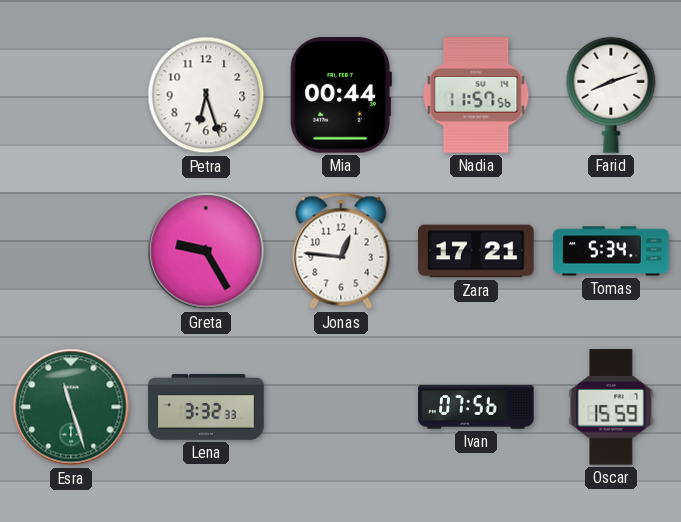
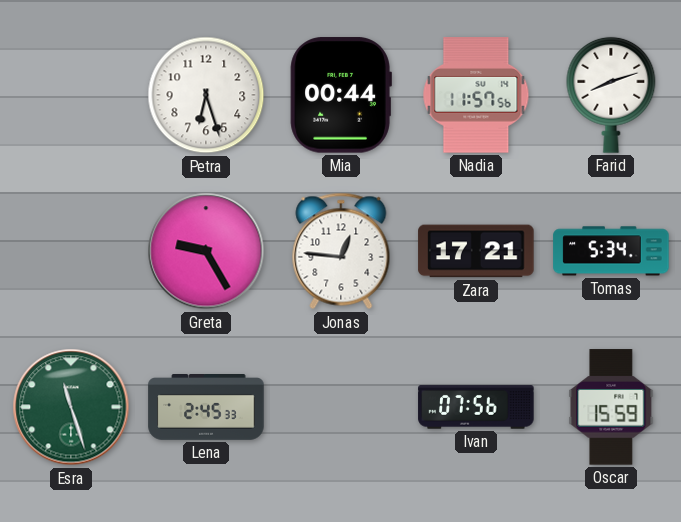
Lena: 3:32 -> 2:45 (206, 408)
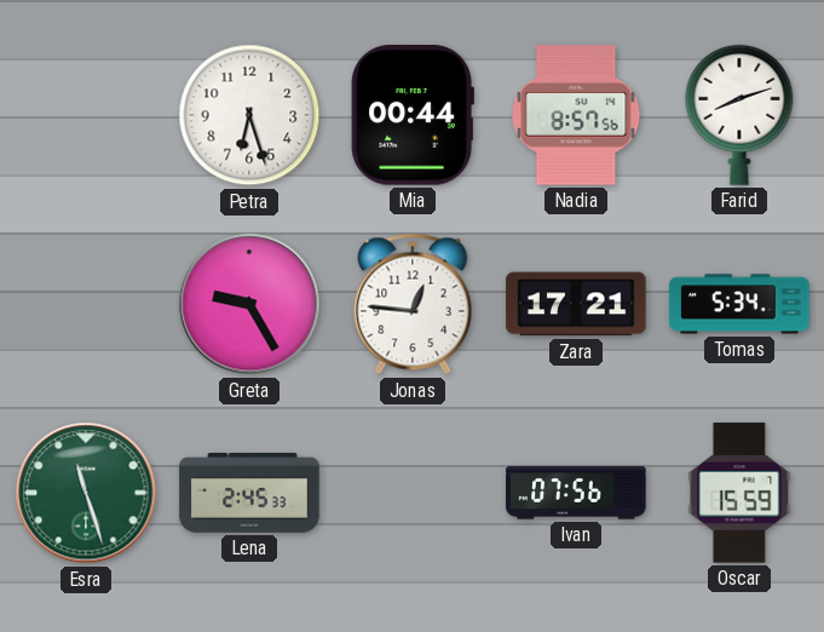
Nadia: 11:57 -> 8:57 (576, 115)
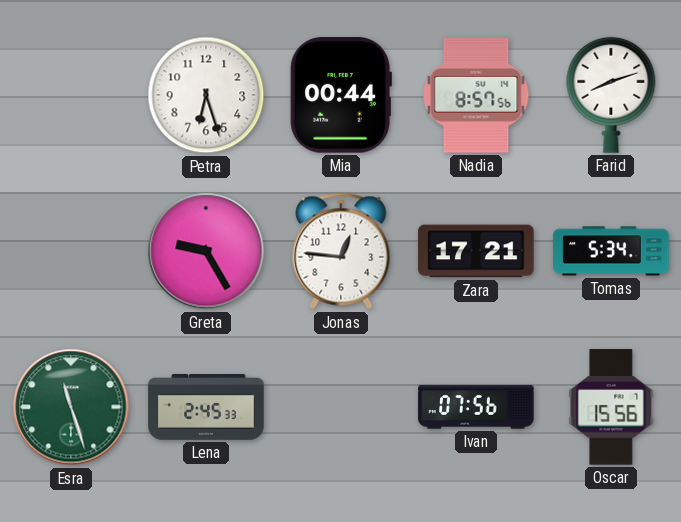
Oscar: 15:59 -> 15:56 (611, 407)
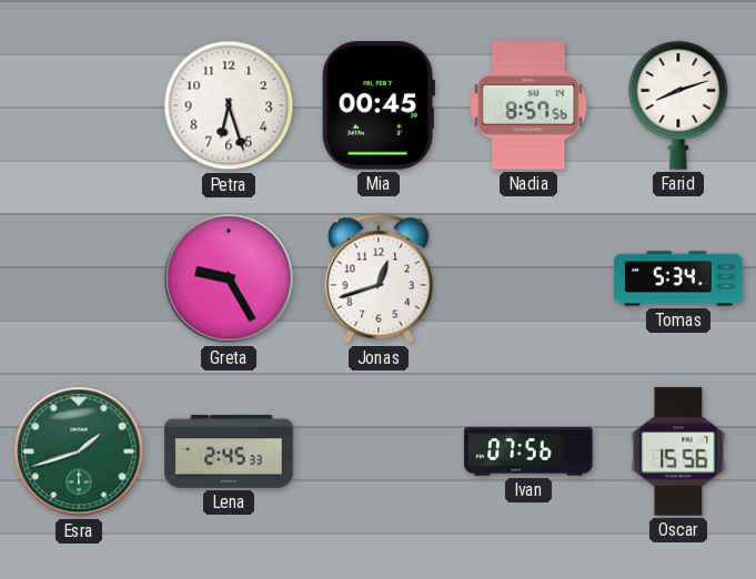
Mia: 00:44 -> 00:45 (379, 105)
Jonas: 12:46 -> 12:42 (379, 278)
Zara: 17:21 -> none (476, 251)
Esra: 11:27 -> 1:42 (79, 451)
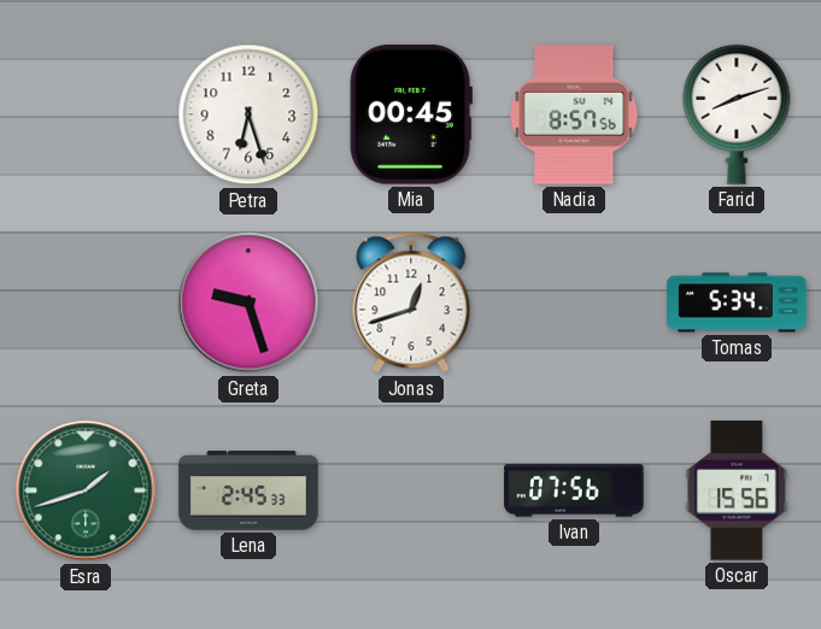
Greta: 9:25 -> 9:27 (248, 302)
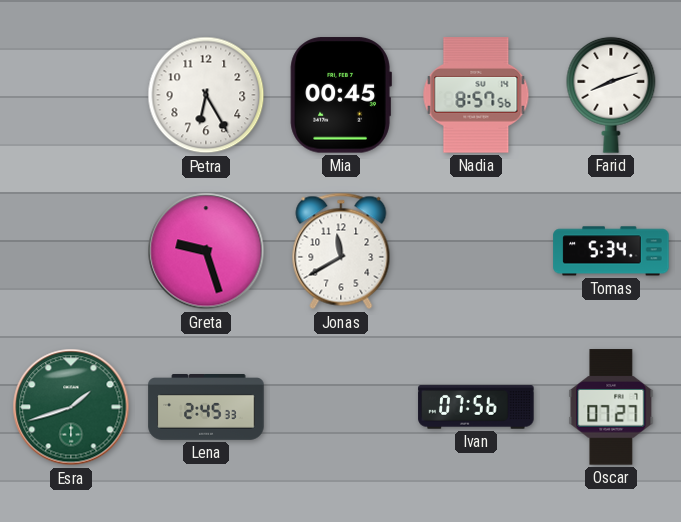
Petra: 6:27 -> 6:25 (206, 95)
Jonas: 12:42 -> 11:40 (341, 251)
Oscar: 15:56 -> 07:27 (611, 407)
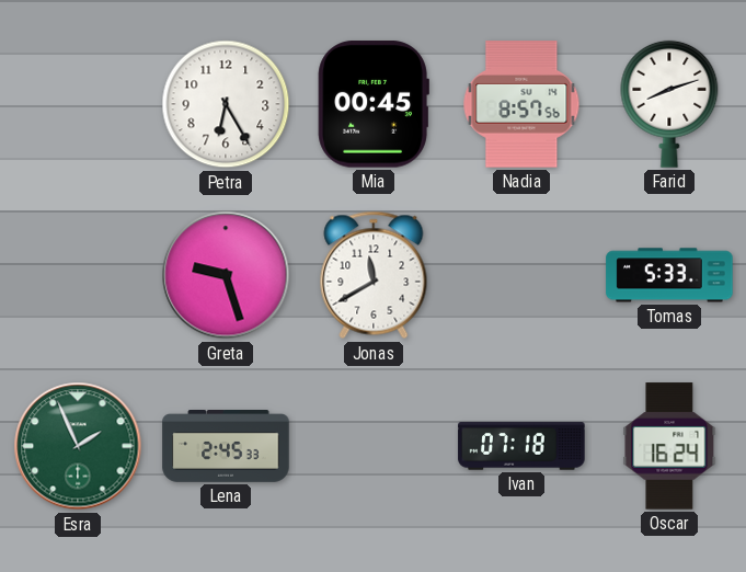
Tomas: 5:34 -> 5:33 (669, 275)
Esra: 1:42 -> 1:56 (78, 446)
Ivan: 07:56 -> 07:18 (521, 446)
Oscar: 07:27 -> 16:24 (669, 446)
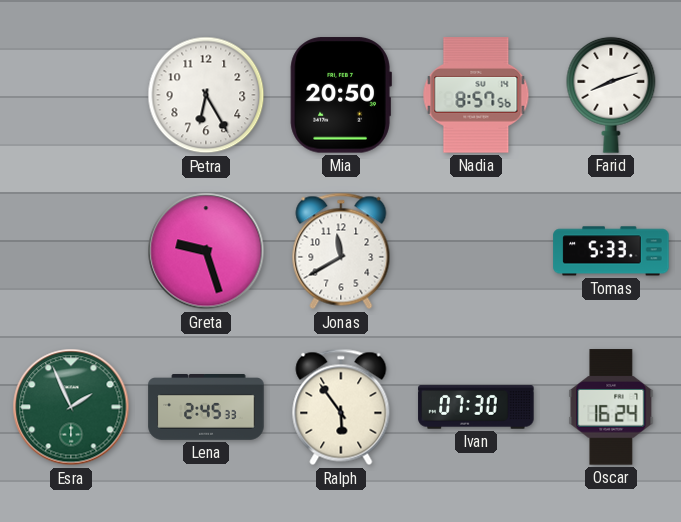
Mia: 00:45 -> 20:50 (341, 95)
Ralph: none -> 5:54 (341, 407)
Ivan: 07:18 -> 07:30 (476, 407)
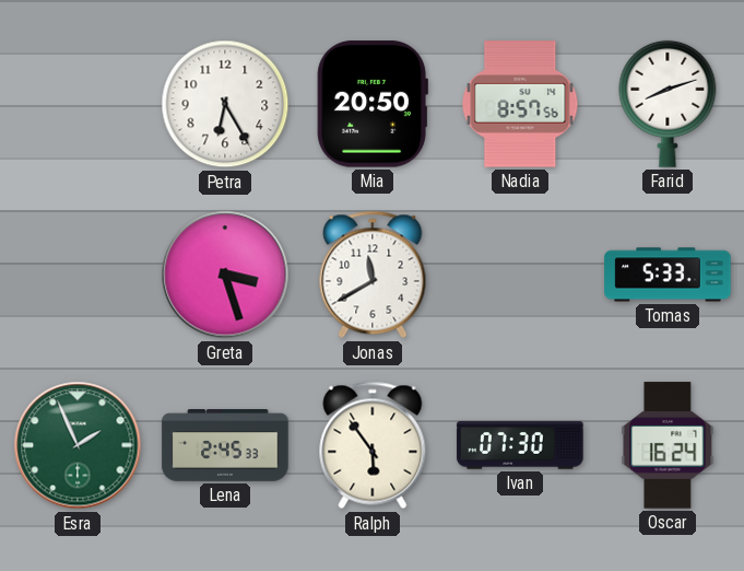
Greta: 9:27 -> 3:27 (225, 275)
